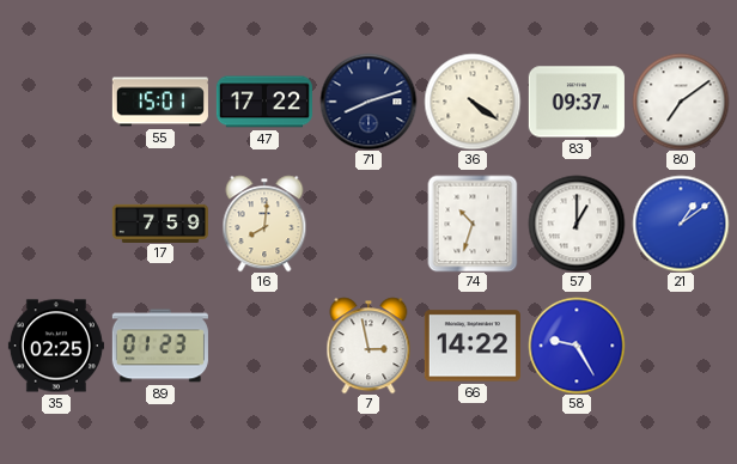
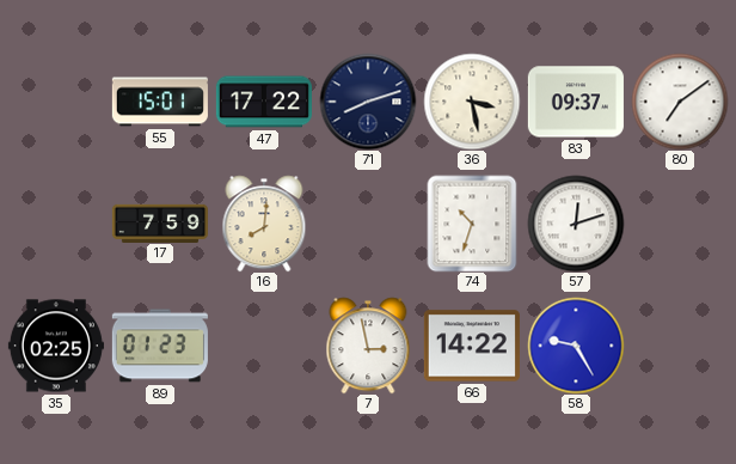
36: 4:21 -> 3:28 (472, 102)
57: 1:00 -> 12:12 (576, 224)
21: 1:09 -> none (681, 224)
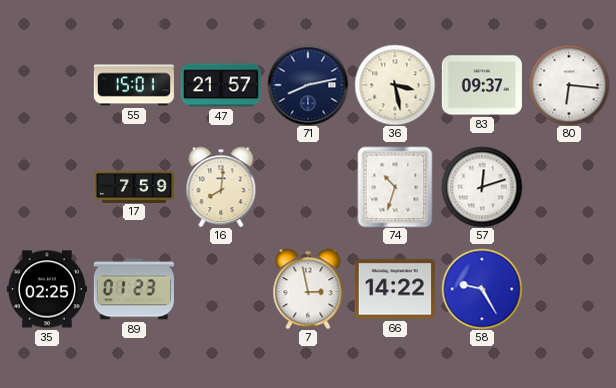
47: 17:22 -> 21:57 (221, 85)
71: 8:12 -> 8:13 (308, 85)
80: 7:09 -> 6:16 (569, 85)
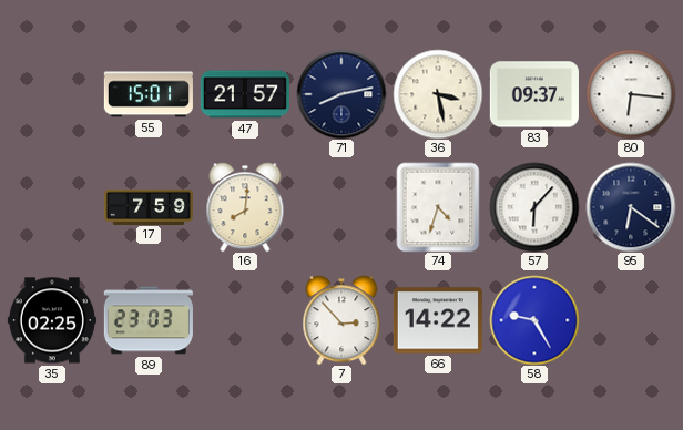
74: 10:33 -> 4:33 (438, 207)
57: 12:12 -> 6:07 (534, 207)
95: none -> 6:21 (631, 207)
89: 01:23 -> 23:03 (149, 320)
7: 2:58 -> 2:53 (341, 320)
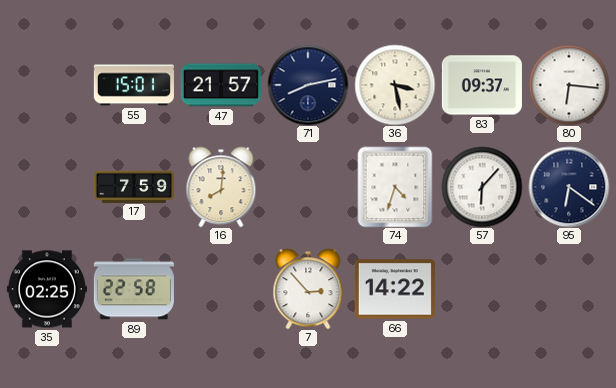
89: 23:03 -> 22:58 (134, 289)
58: 9:25 -> none (534, 320)
